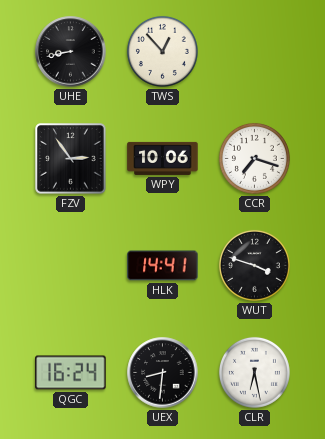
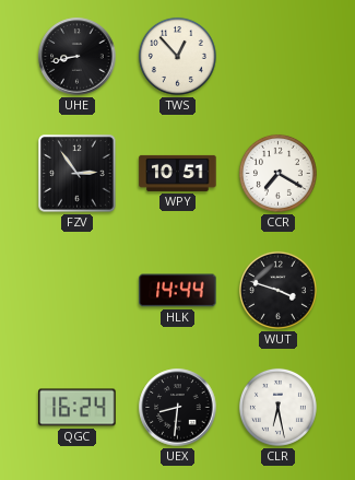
WPY: 10:06 -> 10:51 (178, 173)
CCR: 7:18 -> 7:20 (277, 173)
HLK: 14:41 -> 14:44 (178, 291)
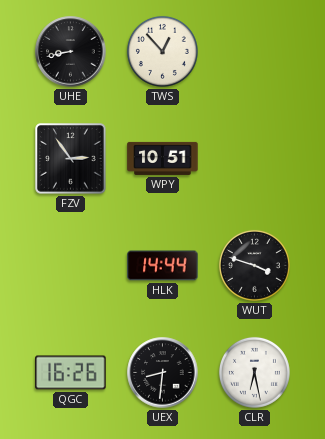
CCR: 7:20 -> none (277, 173)
QGC: 16:24 -> 16:26 (71, 373)
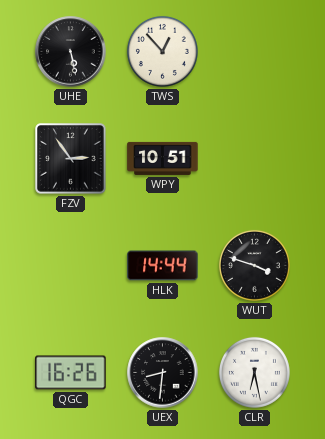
UHE: 8:43 -> 5:28 (71, 52)
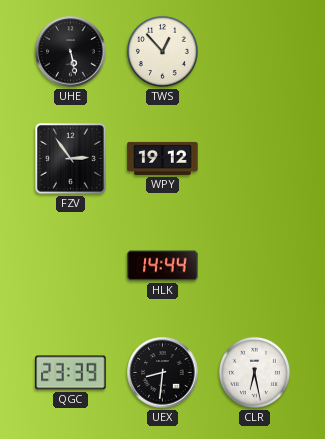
WPY: 10:51 -> 19:12 (163, 158)
WUT: 3:48 -> none (254, 265)
QGC: 16:26 -> 23:39 (71, 373)
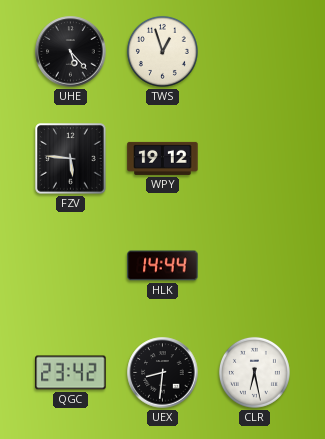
UHE: 5:28 -> 5:23 (71, 52)
TWS: 12:53 -> 12:57 (162, 51)
FZV: 2:54 -> 5:46 (71, 159)
QGC: 23:39 -> 23:42 (71, 373)
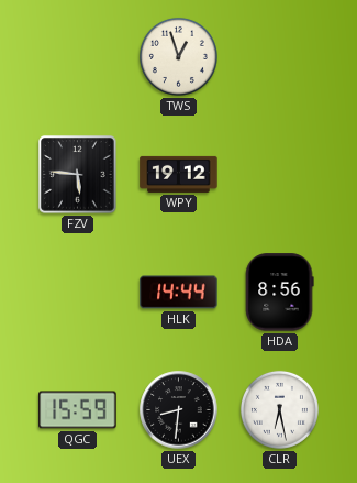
UHE: 5:23 -> none (71, 52)
HDA: none -> 8:56 (279, 293)
QGC: 23:42 -> 15:59 (78, 410)
